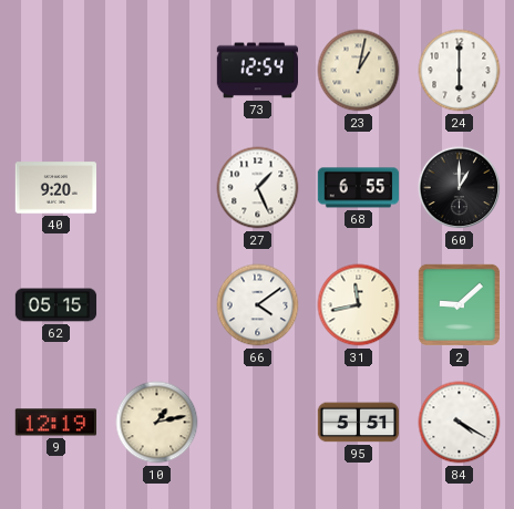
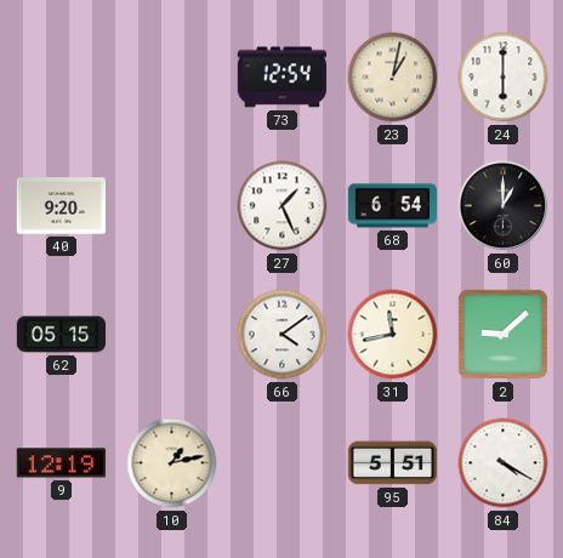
68: 6:55 -> 6:54 (392, 206)
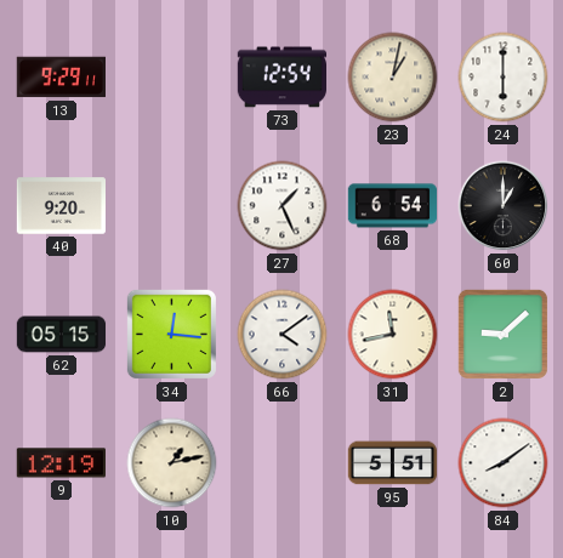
13: none -> 9:29 (61, 78)
34: none -> 12:16 (171, 334)
84: 4:20 -> 8:09 (504, 463)
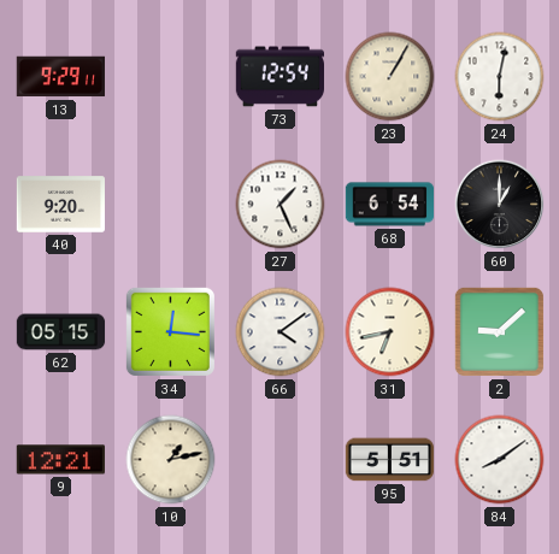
23: 1:02 -> 1:05 (390, 77)
24: 6:00 -> 6:02 (500, 77)
31: 11:43 -> 6:43 (390, 332)
9: 12:19 -> 12:21 (60, 460)
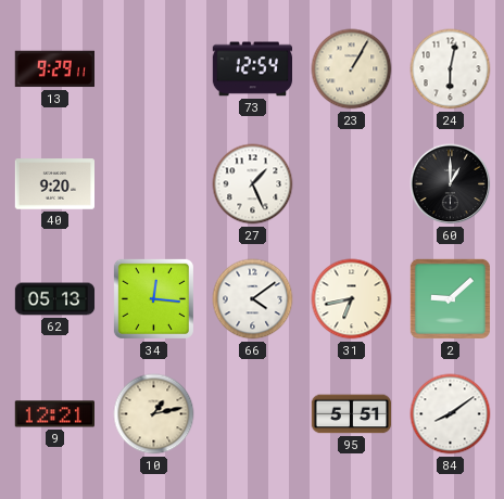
68: 6:54 -> none (389, 205)
62: 05:15 -> 05:13 (55, 299)
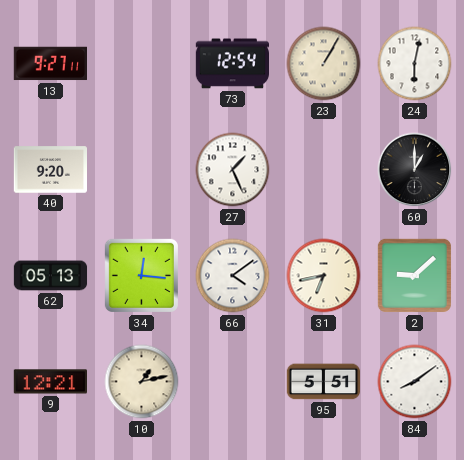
13: 9:29 -> 9:27 (50, 64)
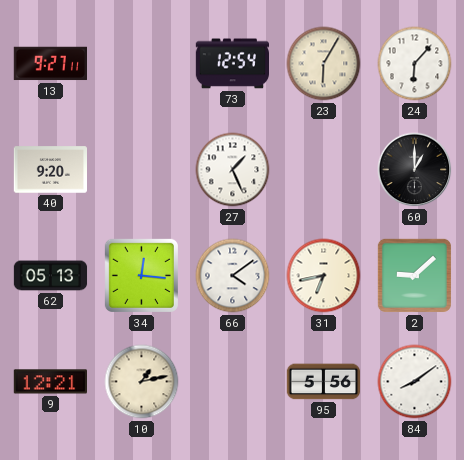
23: 1:05 -> 6:05 (324, 64)
24: 6:02 -> 6:07 (415, 64)
95: 5:51 -> 5:56 (324, 382)
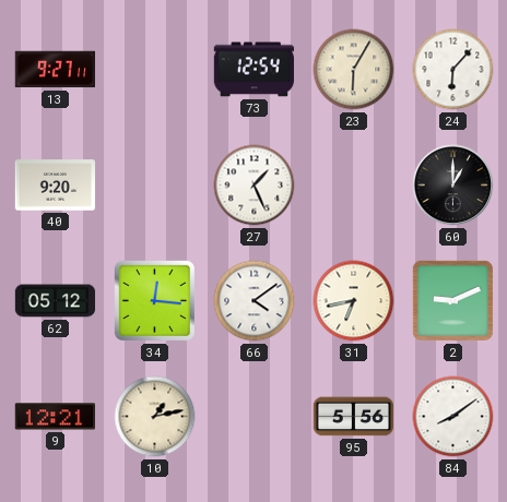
62: 05:13 -> 05:12 (56, 301)
2: 9:08 -> 9:11 (452, 300)
